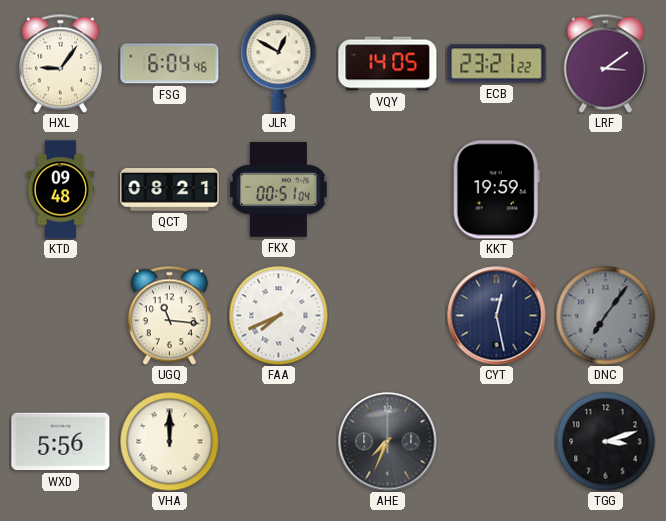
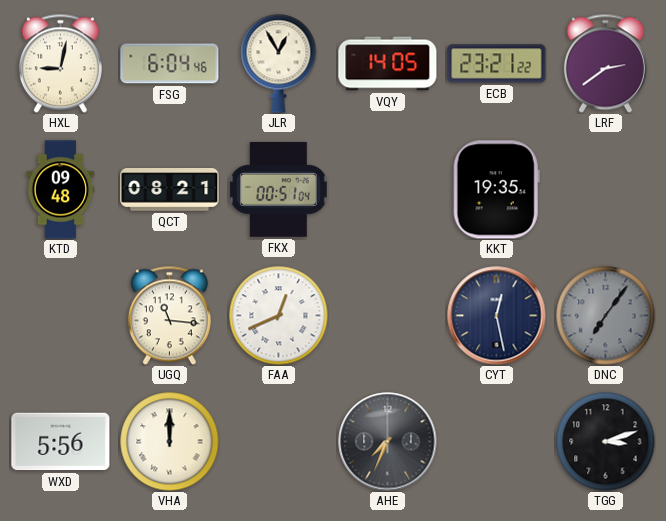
HXL: 9:06 -> 9:02 (60, 63)
JLR: 12:50 -> 12:55 (279, 64)
LRF: 3:09 -> 2:39 (605, 63)
KKT: 19:59 -> 19:35 (496, 190)
FAA: 7:41 -> 12:41 (279, 316)
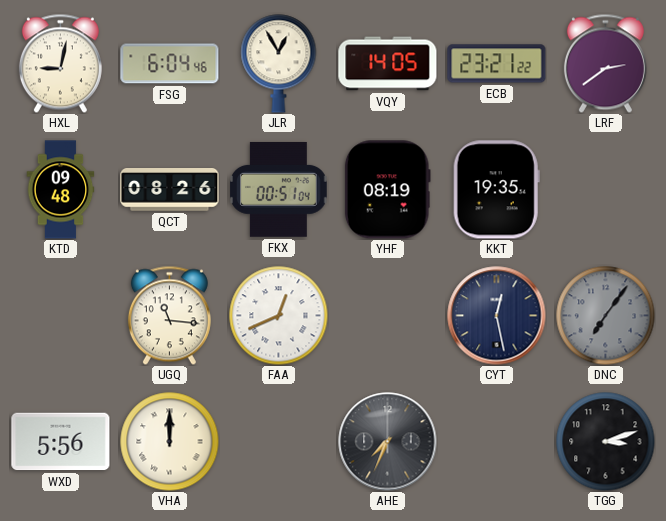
QCT: 08:21 -> 08:26 (170, 190)
YHF: none -> 08:19 (387, 190)
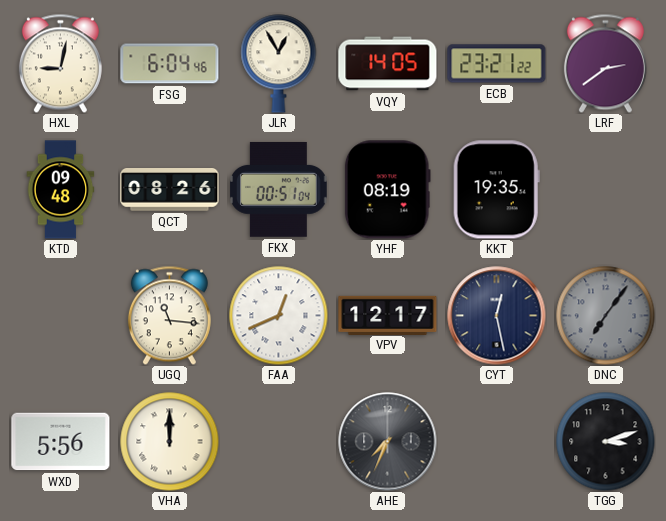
VPV: none -> 12:17 (388, 315)
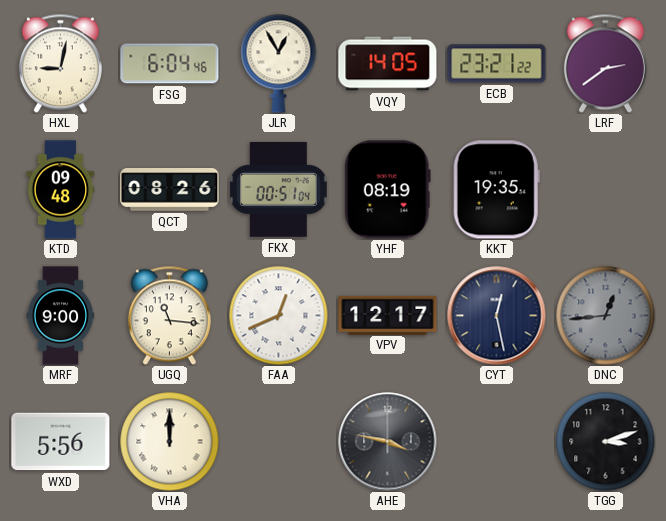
MRF: none -> 9:00 (61, 316)
DNC: 7:06 -> 12:44 (606, 316)
AHE: 7:34 -> 3:47 (388, 442)
